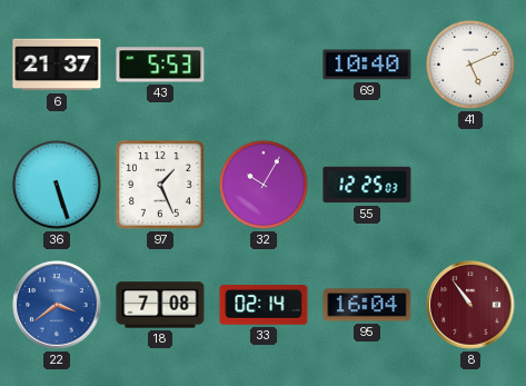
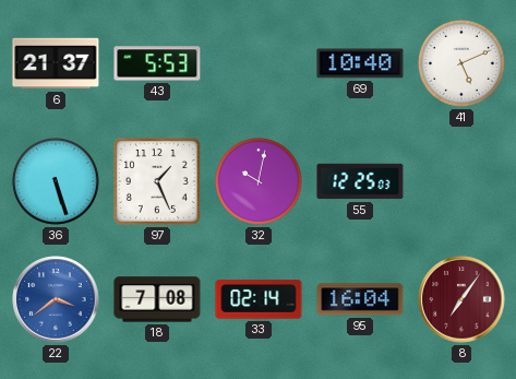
32: 10:05 -> 10:02 (259, 181)
8: 10:54 -> 7:06 (461, 299)
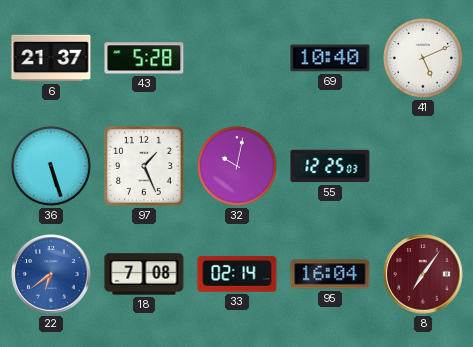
43: 5:53 -> 5:28 (144, 58)
22: 3:39 -> 6:39 (51, 274)
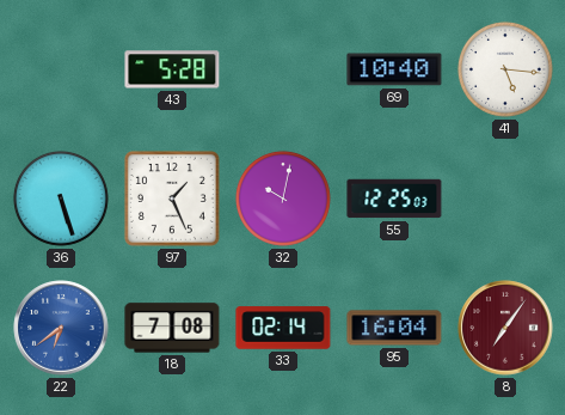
6: 21:37 -> none (51, 58)
41: 5:11 -> 5:16 (505, 69)
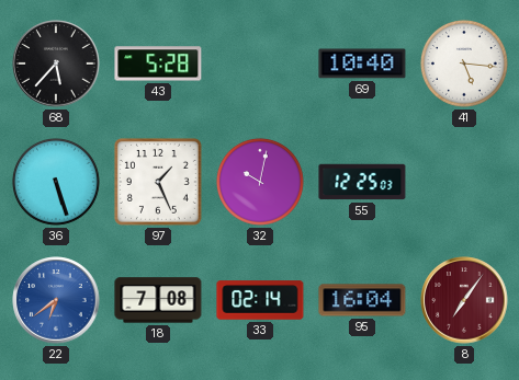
68: none -> 5:37 (56, 64)
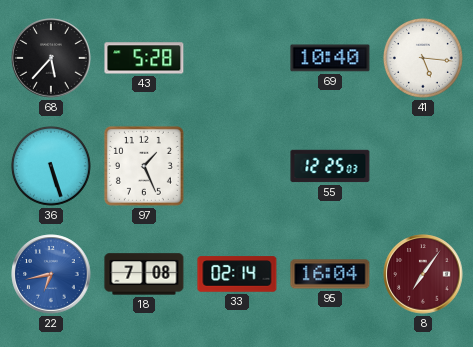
32: 10:02 -> none (260, 182)
22: 6:39 -> 6:43 (51, 274)
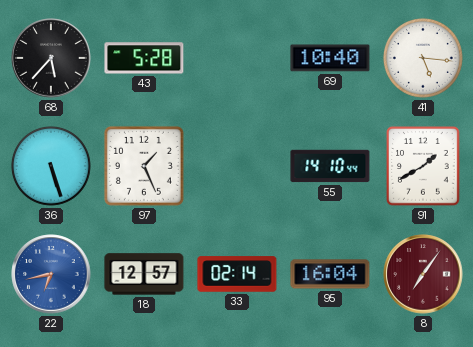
55: 12:25 -> 14:10 (330, 166)
91: none -> 1:40 (423, 166)
18: 7:08 -> 12:57 (144, 274)
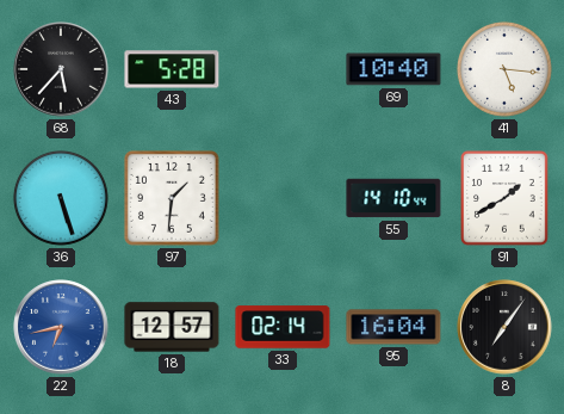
97: 1:26 -> 1:31 (172, 198)
8 dial: burgundy -> black (504, 327)
